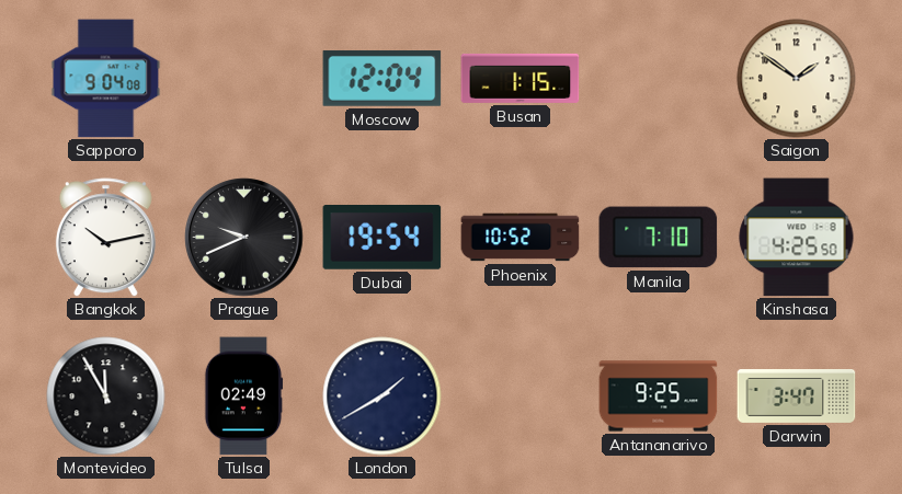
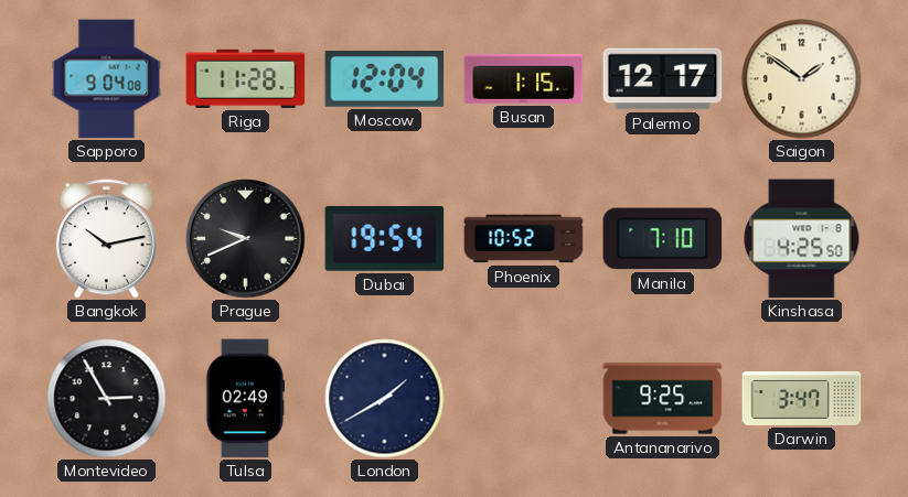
Riga: none -> 11:28 (246, 78)
Palermo: none -> 12:17 (663, 79)
Montevideo: 11:55 -> 2:55 (107, 399)
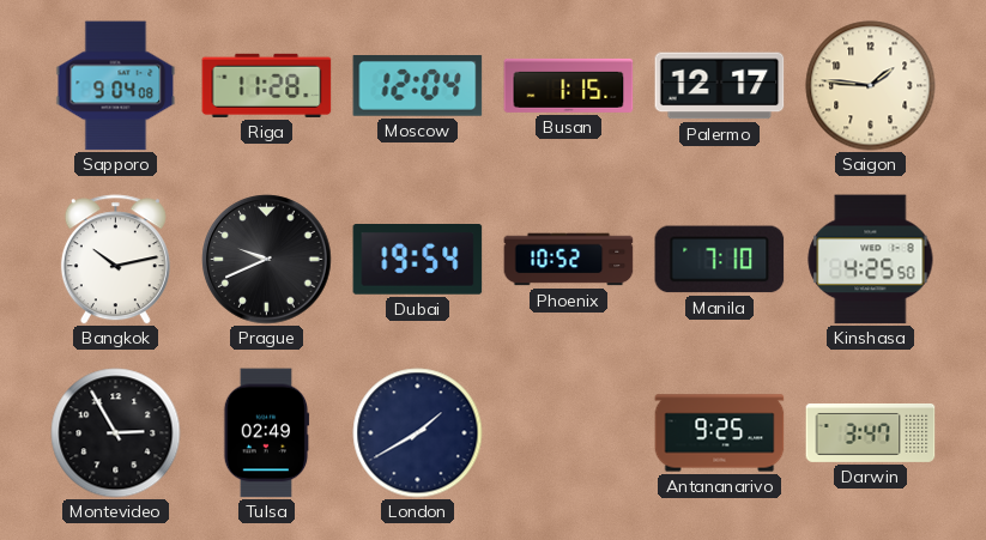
Saigon: 1:51 -> 1:46 (871, 86)
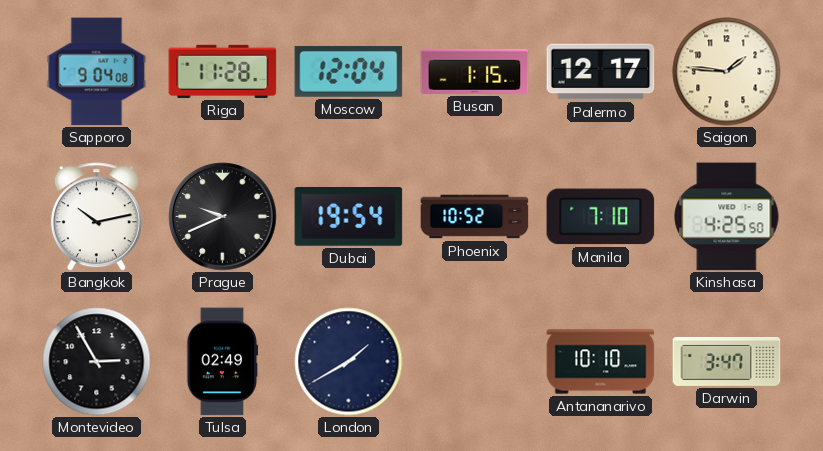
Antananarivo: 9:25 -> 10:10 (601, 362)
